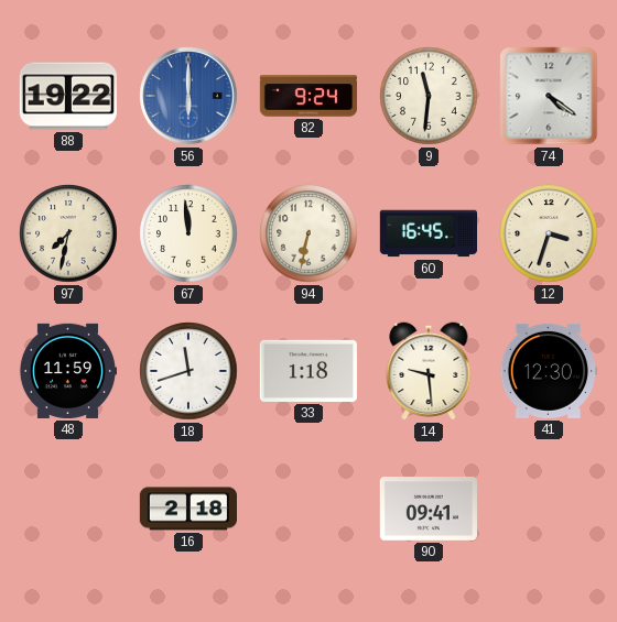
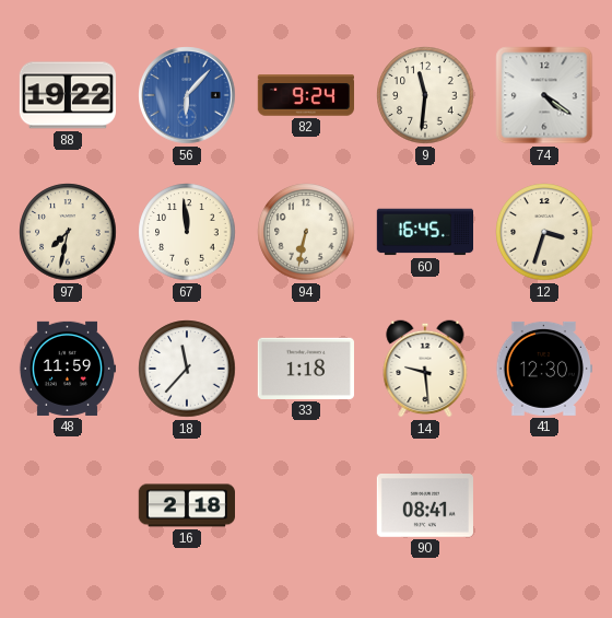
56: 6:00 -> 6:07 (187, 95)
18: 11:42 -> 11:37 (187, 369)
90: 09:41 -> 08:41 (425, 506)
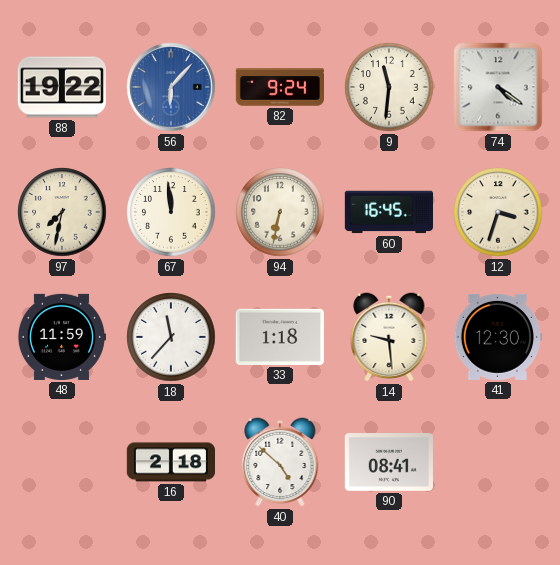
40: none -> 4:52 (280, 462)
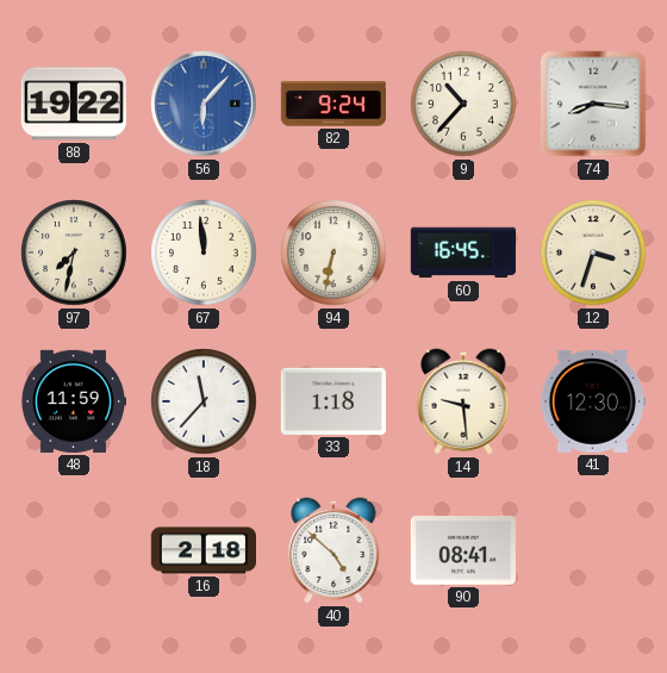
9: 11:31 -> 10:37 (463, 104)
74: 4:21 -> 8:16 (593, 104)
